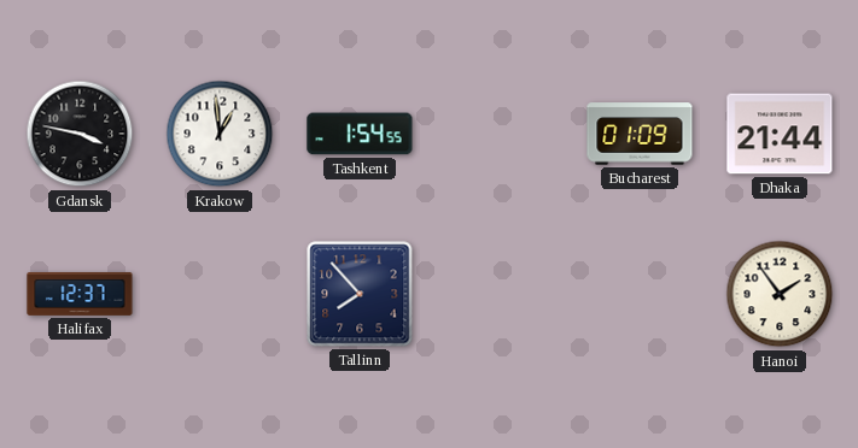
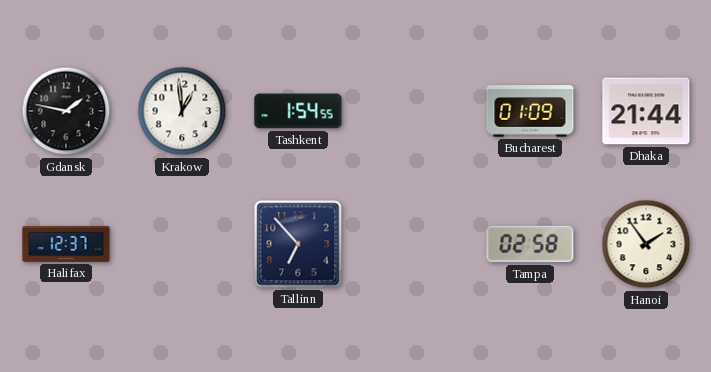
Gdansk: 3:47 -> 1:47 (66, 111)
Tallinn: 7:53 -> 6:53 (298, 244)
Tampa: none -> 02:58 (530, 244)
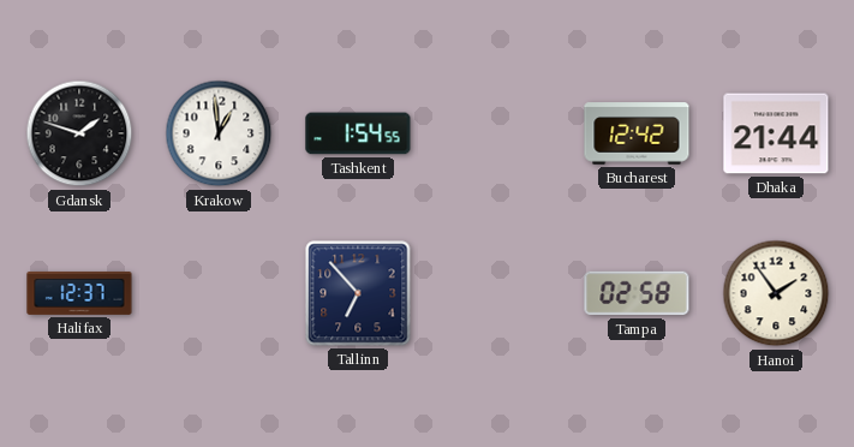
Gdansk: 1:47 -> 1:48 (79, 133)
Bucharest: 01:09 -> 12:42 (637, 133)
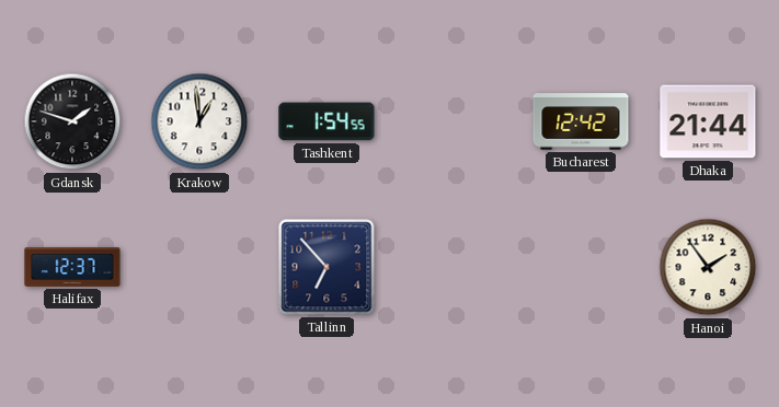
Tampa: 02:58 -> none (637, 293)
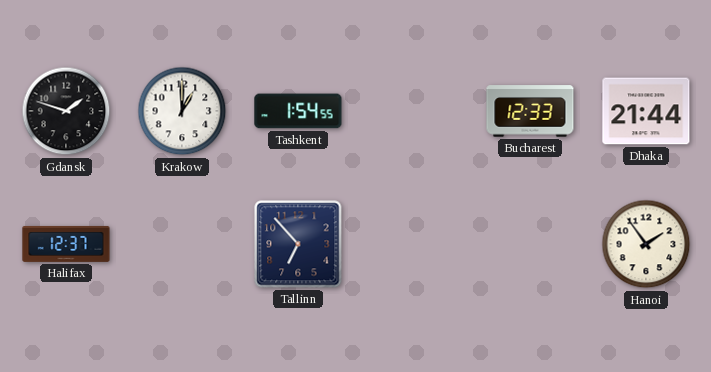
Krakow: 12:59 -> 1:00 (182, 111)
Bucharest: 12:42 -> 12:33 (530, 111)
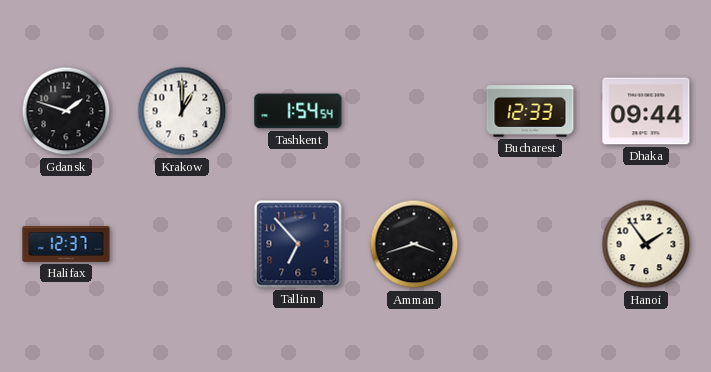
Tashkent: 1:54:55 -> 1:54:54 (298, 111)
Dhaka: 21:44 -> 09:44 (646, 111)
Amman: none -> 3:42 (414, 244)
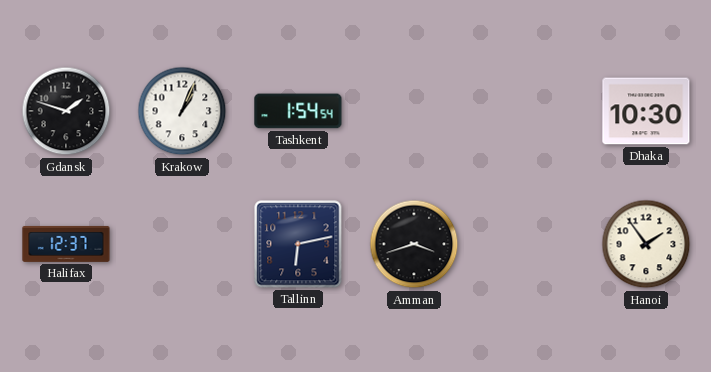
Krakow: 1:00 -> 1:04 (182, 111)
Bucharest: 12:33 -> none (530, 111)
Dhaka: 09:44 -> 10:30 (646, 111)
Tallinn: 6:53 -> 6:13 (298, 244)
